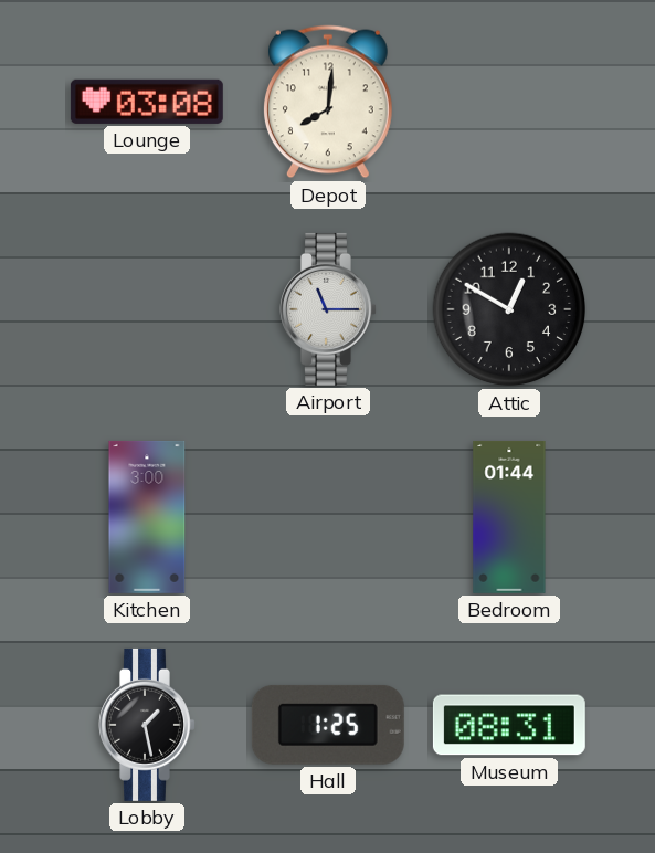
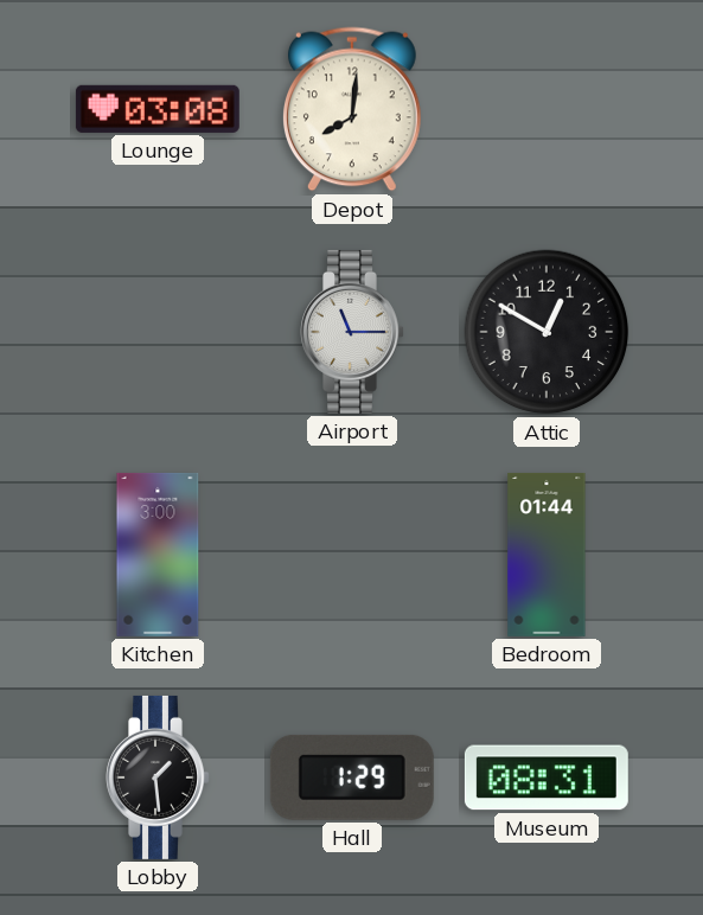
Lobby: 1:28 -> 1:29 (158, 778)
Hall: 1:25 -> 1:29 (352, 778)
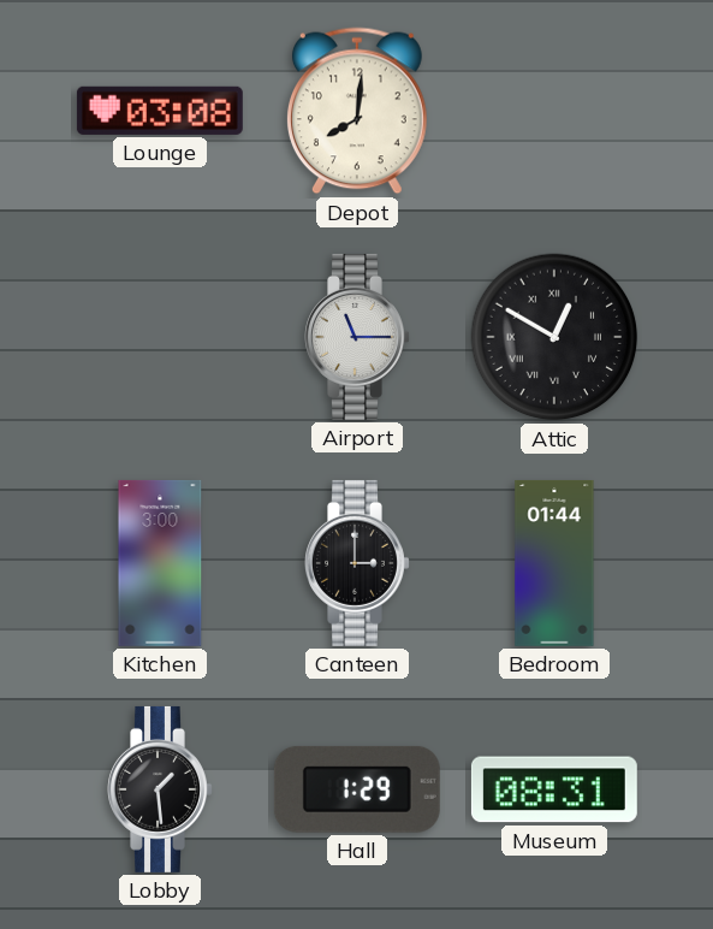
Attic numerals: Arabic -> Roman (554, 337)
Canteen: none -> 3:00 (357, 563)
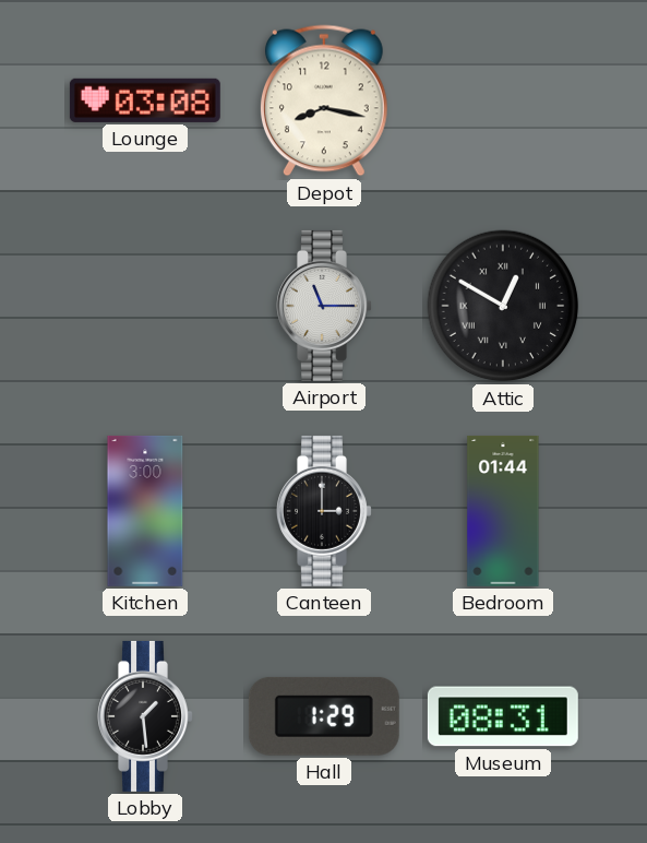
Depot: 8:01 -> 8:17 (324, 100)
